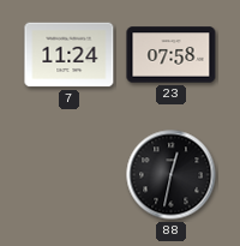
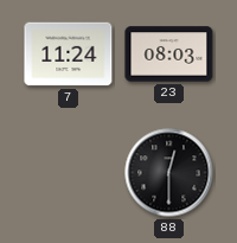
23: 07:58 -> 08:03 (169, 55)
88: 12:32 -> 12:30 (169, 173)
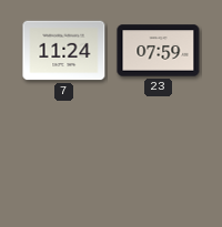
23: 08:03 -> 07:59 (159, 51)
88: 12:30 -> none (169, 173)
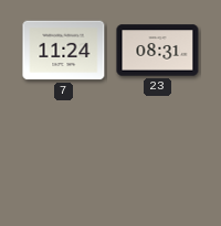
23: 07:59 -> 08:31 (158, 51)
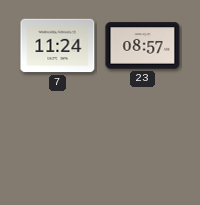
23: 08:31 -> 08:57 (143, 46)
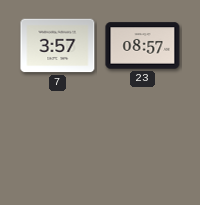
7: 11:24 -> 3:57 (58, 46)
